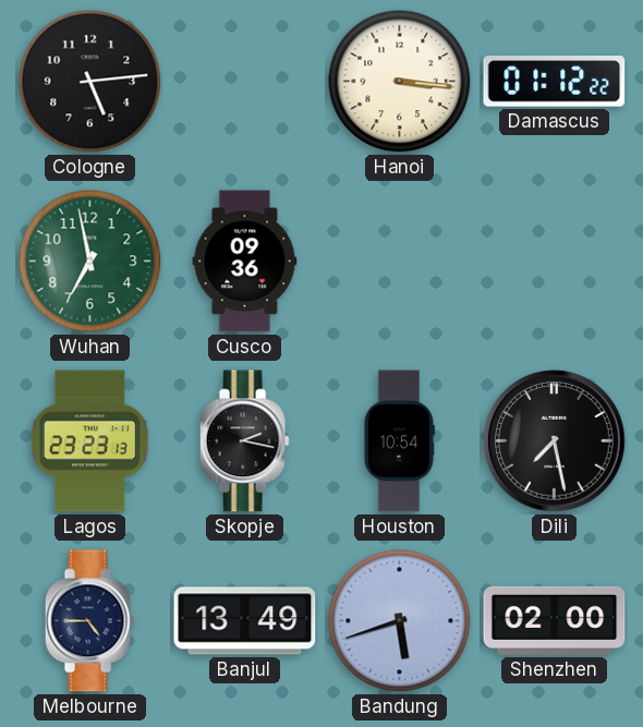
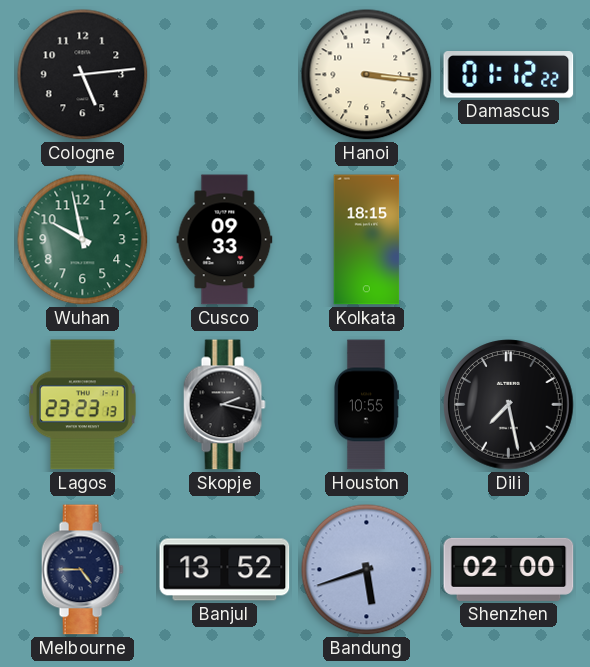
Wuhan: 6:58 -> 9:58 (83, 240)
Cusco: 09:36 -> 09:33 (225, 240)
Kolkata: none -> 18:15 (367, 240)
Houston: 10:54 -> 10:55 (366, 405)
Banjul: 13:49 -> 13:52 (225, 570)
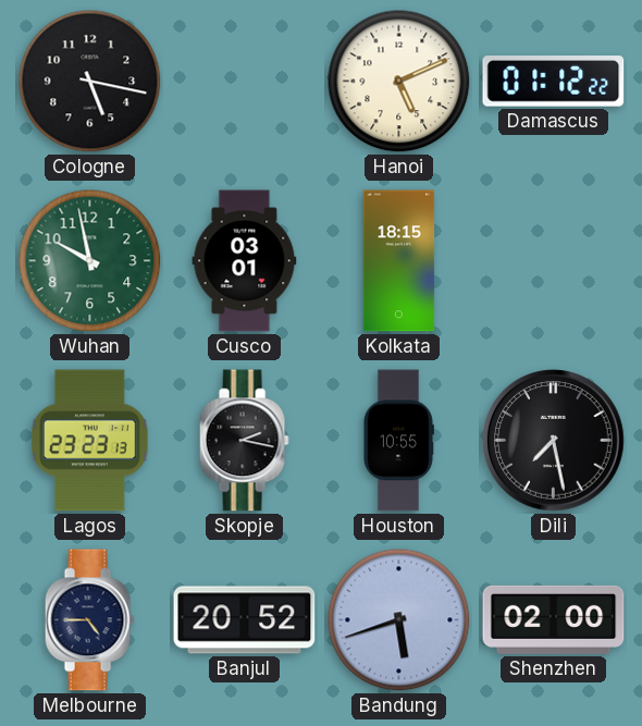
Cologne: 5:14 -> 5:17 (90, 82)
Hanoi: 3:16 -> 5:11 (399, 82)
Cusco: 09:33 -> 03:01 (245, 261)
Banjul: 13:52 -> 20:52 (245, 620)
